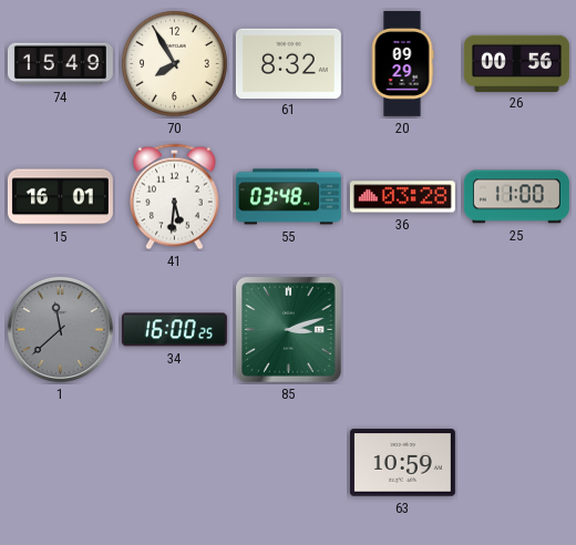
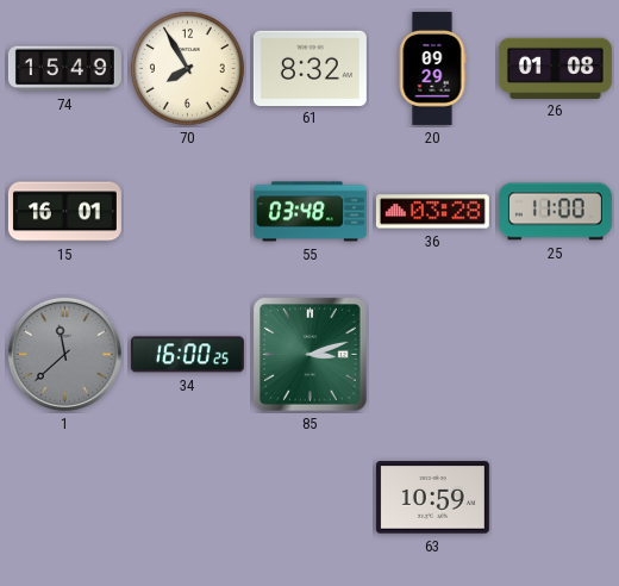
26: 00:56 -> 01:08 (555, 68)
41: 5:31 -> none (174, 197)
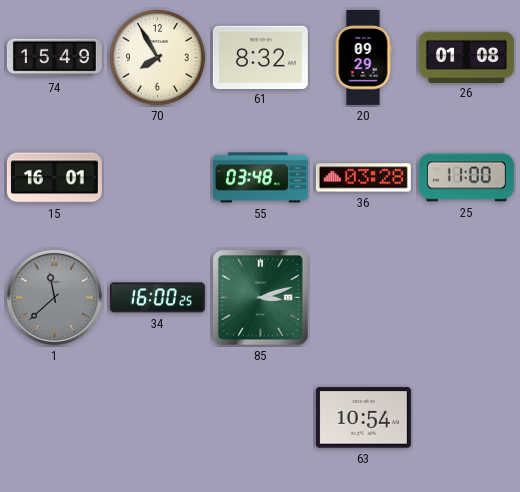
63: 10:59 -> 10:54 (363, 418)
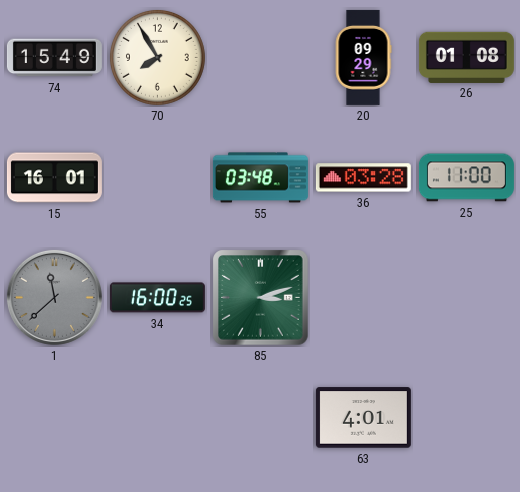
61: 8:32 -> none (260, 57)
63: 10:54 -> 4:01 (363, 418)
